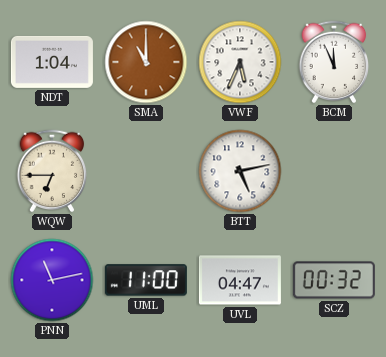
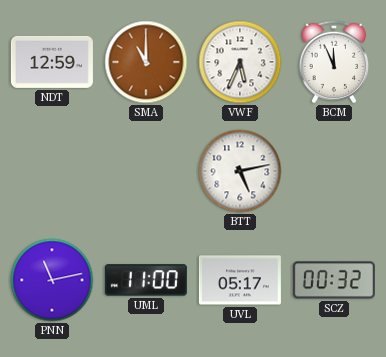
NDT: 1:04 -> 12:59 (52, 62)
WQW: 6:45 -> none (52, 171)
UVL: 04:47 -> 05:17 (240, 280)
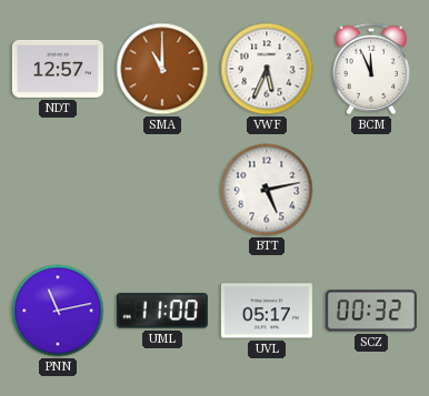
NDT: 12:59 -> 12:57 (58, 69)
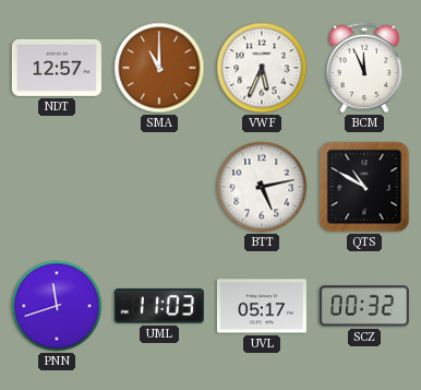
QTS: none -> 10:50 (364, 187)
PNN: 11:13 -> 11:42 (57, 306)
UML: 11:00 -> 11:03 (159, 306)
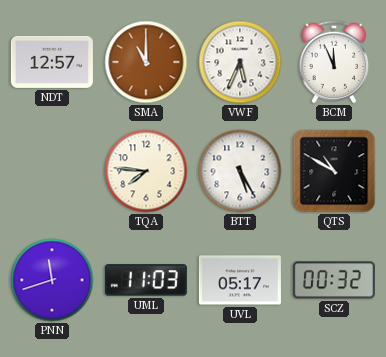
TQA: none -> 7:46 (146, 171)
BTT: 5:13 -> 5:25 (240, 171)
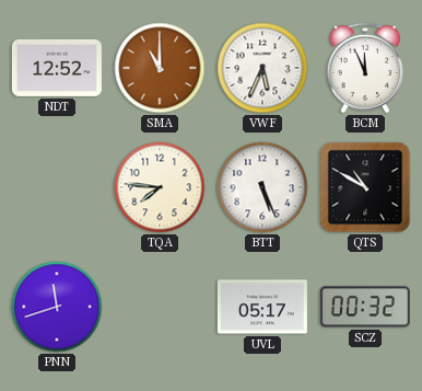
NDT: 12:57 -> 12:52 (57, 68)
BTT: 5:25 -> 5:26 (262, 187)
UML: 11:03 -> none (146, 280)
